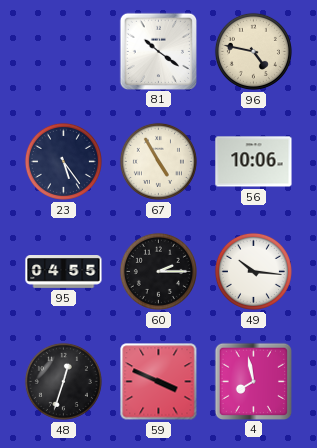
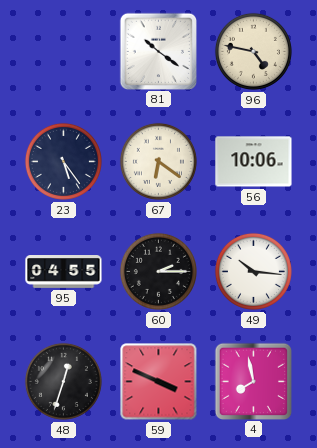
67: 4:55 -> 6:21 (158, 161)
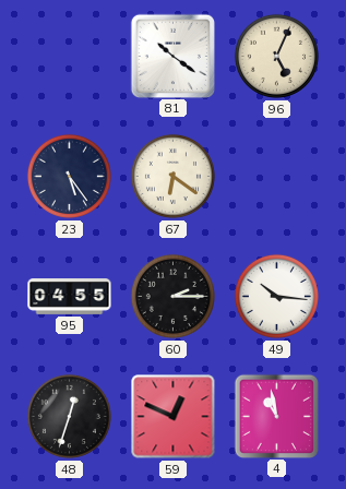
96: 4:47 -> 5:04 (276, 56)
56: 10:06 -> none (254, 162)
59: 3:49 -> 12:49 (174, 417)
4: 7:58 -> 10:58 (276, 416)
